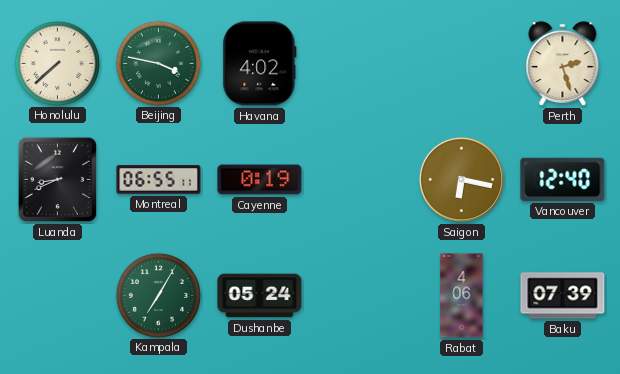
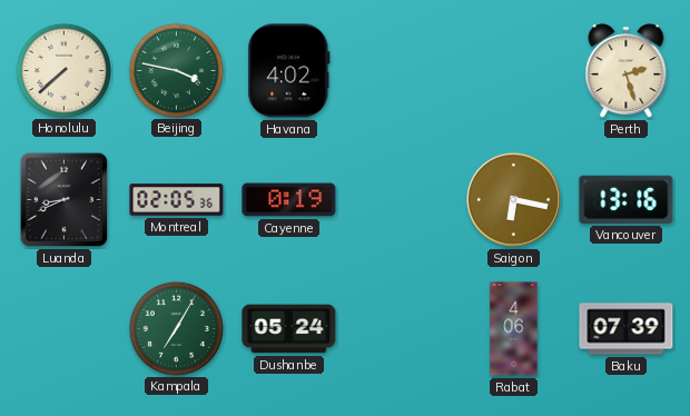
Montreal: 06:55 -> 02:05 (177, 200)
Vancouver: 12:40 -> 13:16 (627, 199)
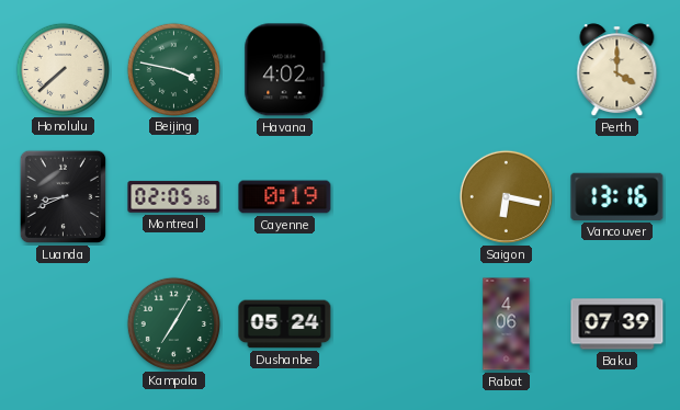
Perth: 2:27 -> 4:00 (617, 70)
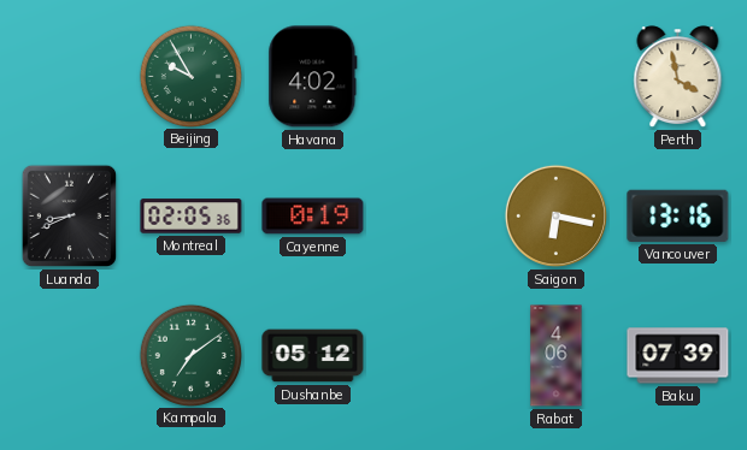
Honolulu: 7:38 -> none (63, 69)
Beijing: 3:47 -> 9:55 (190, 76)
Perth: 4:00 -> 3:58 (678, 77)
Kampala: 7:05 -> 7:09 (190, 355)
Dushanbe: 05:24 -> 05:12 (313, 356)
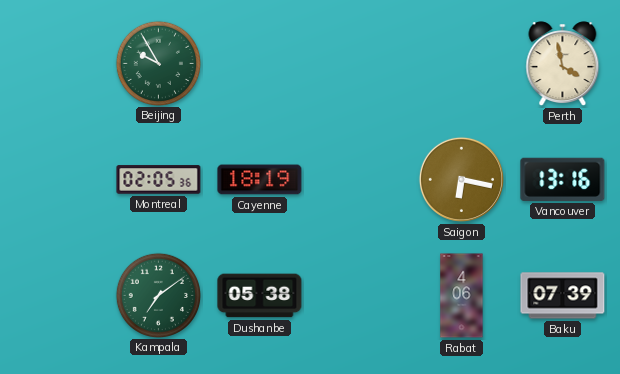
Havana: 4:02 -> none (313, 77)
Luanda: 8:41 -> none (70, 217)
Cayenne: 0:19 -> 18:19 (260, 180)
Dushanbe: 05:12 -> 05:38 (260, 296)
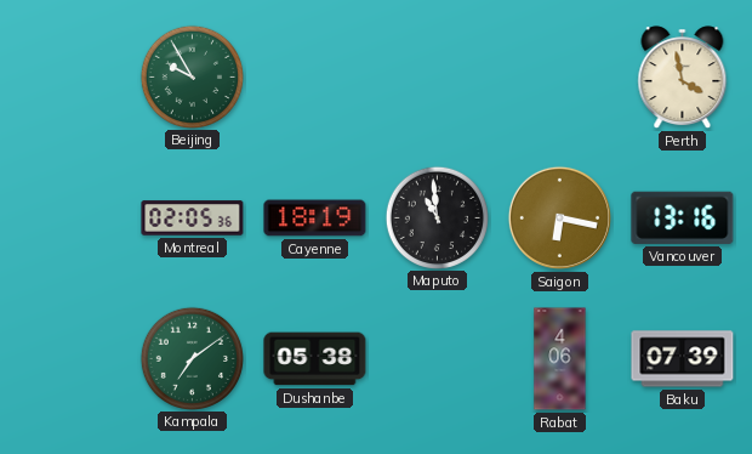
Maputo: none -> 10:59 (437, 217)
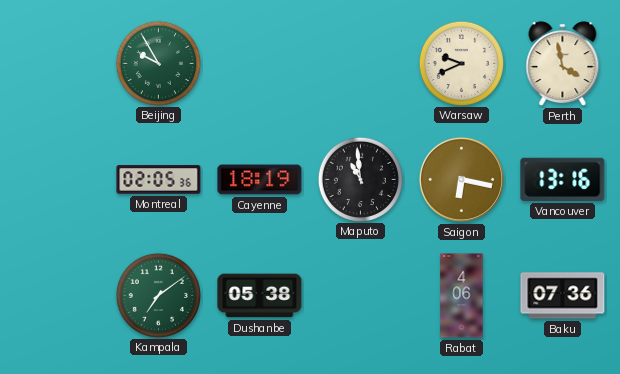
Warsaw: none -> 9:41 (461, 63)
Baku: 07:39 -> 07:36 (563, 296)
